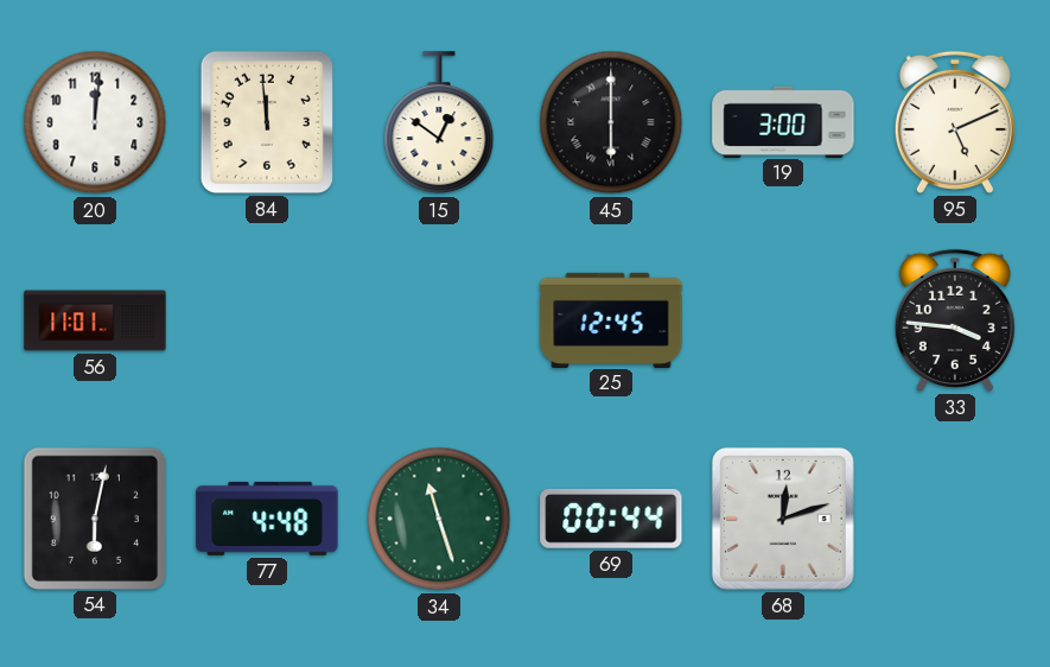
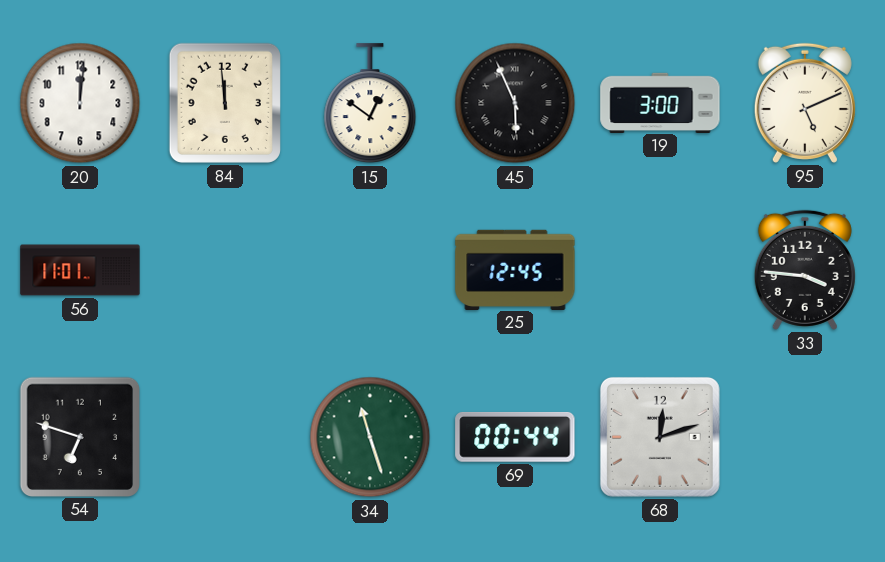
45: 6:00 -> 5:56 (515, 103)
54: 6:02 -> 6:48 (79, 436)
77: 4:48 -> none (267, 519)
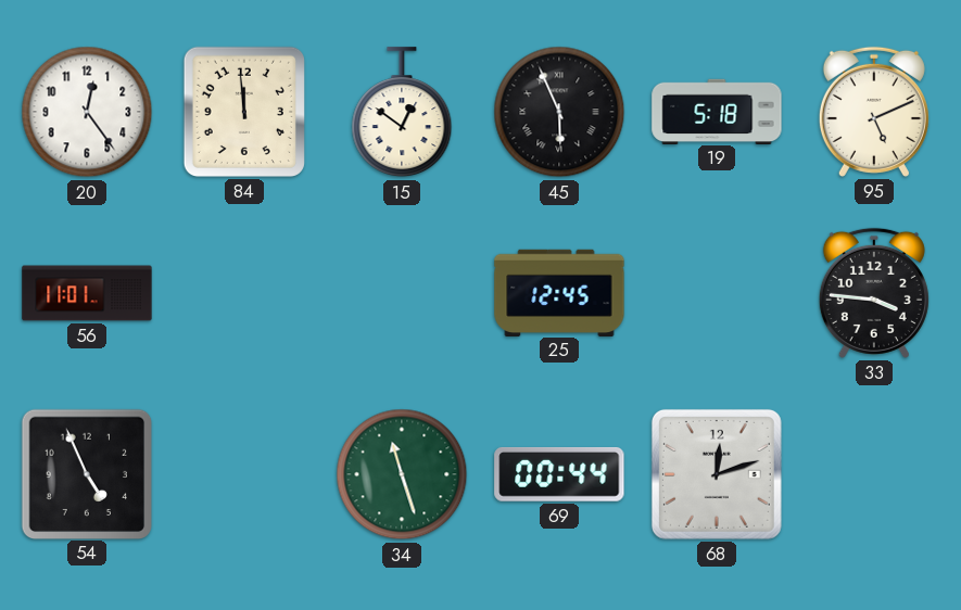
20: 12:01 -> 12:24 (87, 112)
19: 3:00 -> 5:18 (717, 111)
54: 6:48 -> 4:56 (86, 473)
